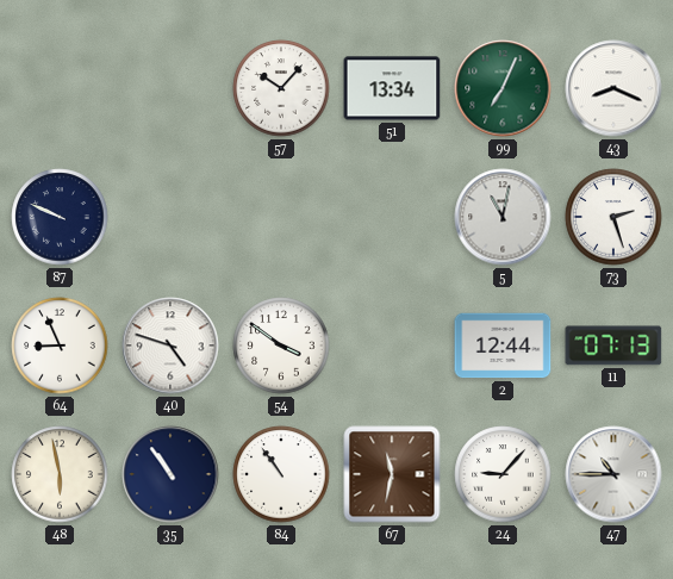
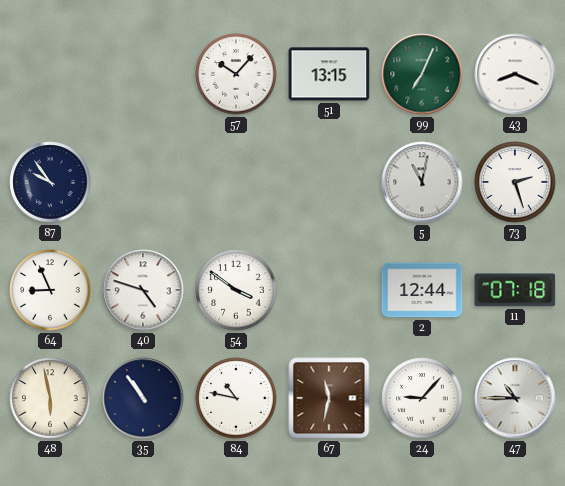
51: 13:34 -> 13:15 (329, 74)
87: 9:49 -> 9:54 (50, 182)
11: 07:13 -> 07:18 (515, 290)
84: 10:54 -> 10:47 (236, 398)
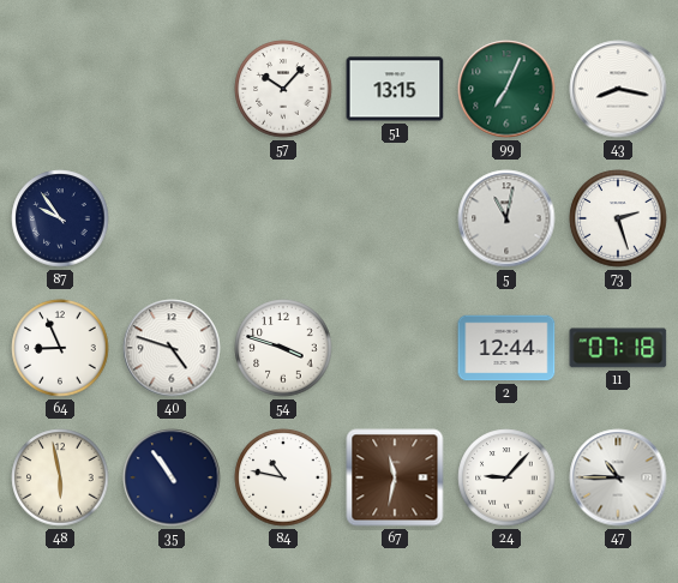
43: 8:19 -> 8:17 (618, 89)
54: 3:51 -> 3:48 (283, 348)
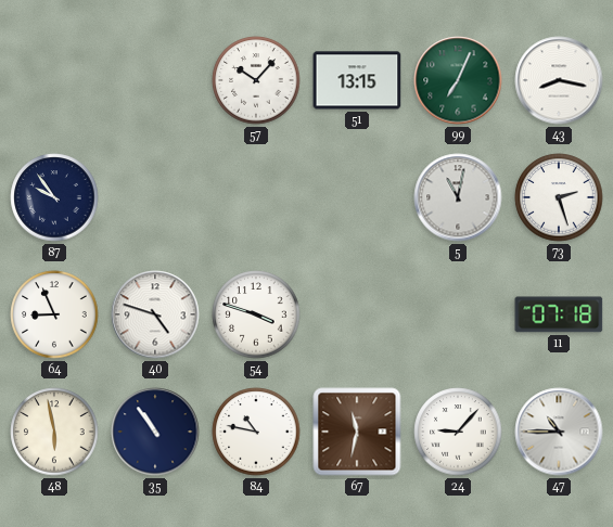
2: 12:44 -> none (506, 348)
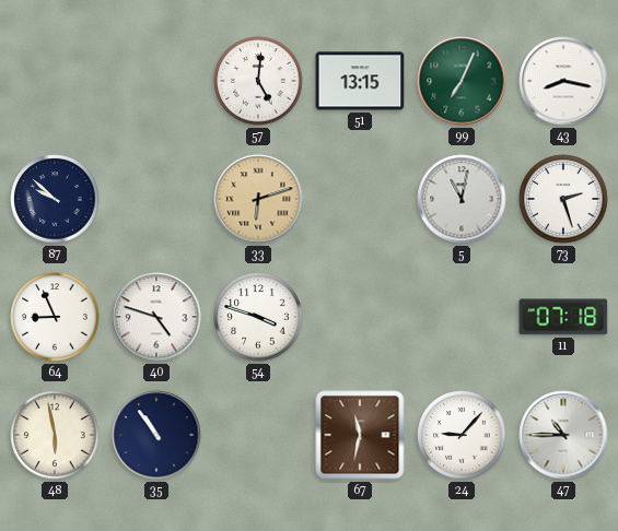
57: 10:07 -> 5:01 (258, 81)
87: 9:54 -> 9:52 (55, 199)
33: none -> 6:12 (258, 199)
84: 10:47 -> none (256, 432)
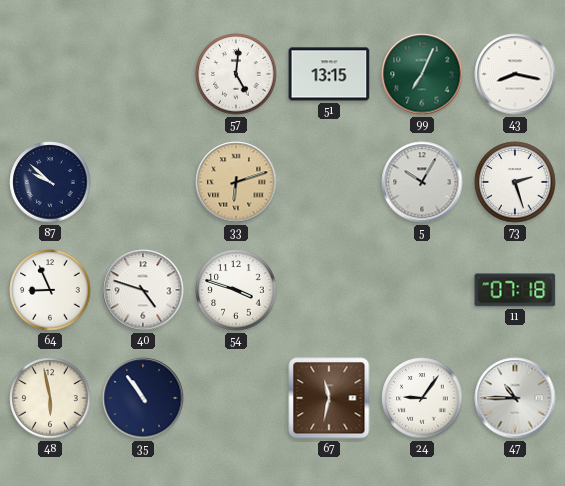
5: 11:02 -> 10:05 (422, 182)
24: 9:07 -> 9:06 (422, 398)
